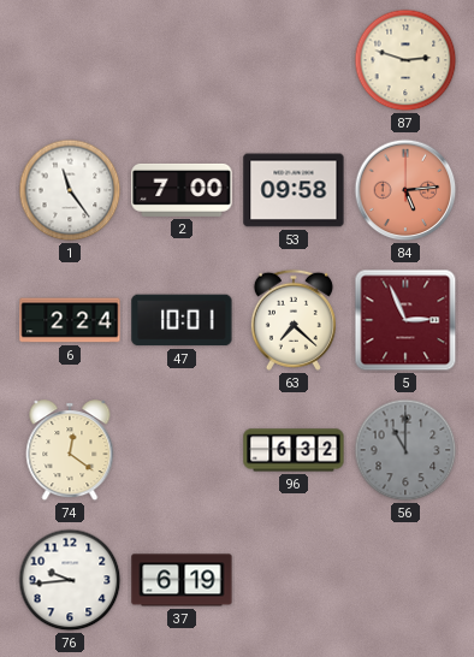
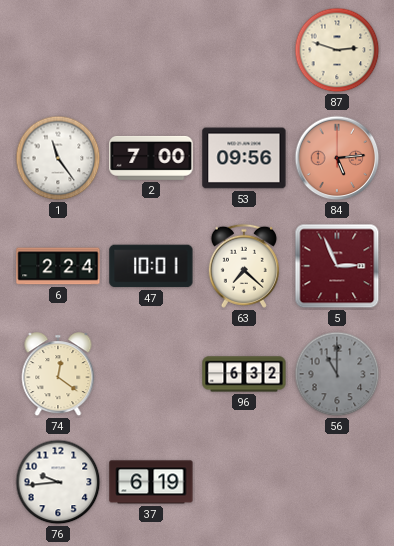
53: 09:58 -> 09:56 (244, 158)
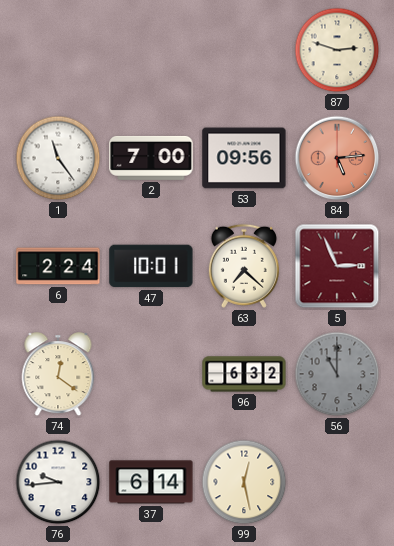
37: 6:19 -> 6:14 (151, 482)
99: none -> 12:28 (244, 482)
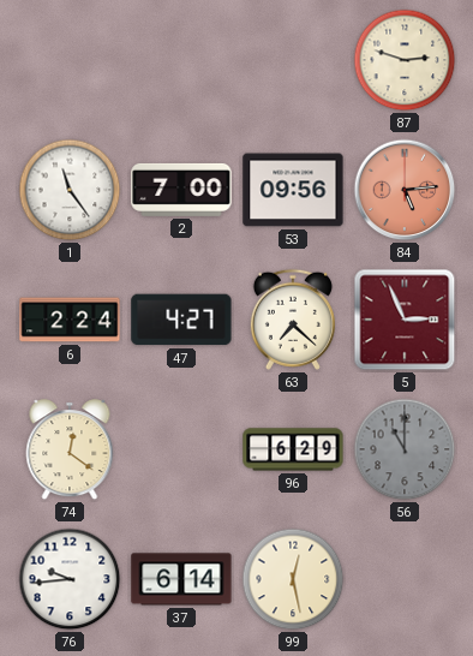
47: 10:01 -> 4:27 (181, 320)
96: 6:32 -> 6:29 (293, 449)
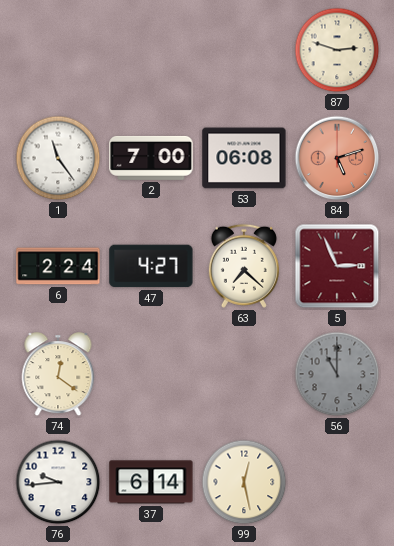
53: 09:56 -> 06:08 (244, 158)
84: 5:14 -> 5:12 (337, 158)
96: 6:29 -> none (293, 449)
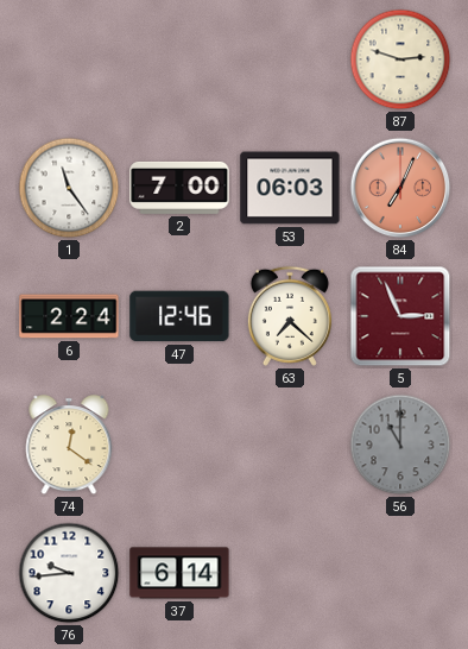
53: 06:08 -> 06:03 (290, 188)
84: 5:12 -> 7:04 (400, 188)
47: 4:27 -> 12:46 (179, 316)
99: 12:28 -> none (244, 482)
